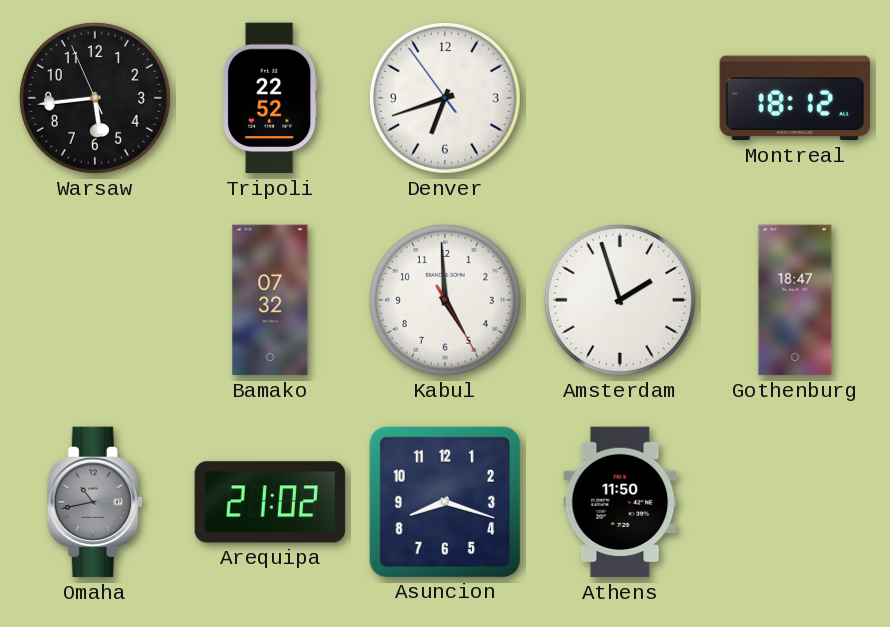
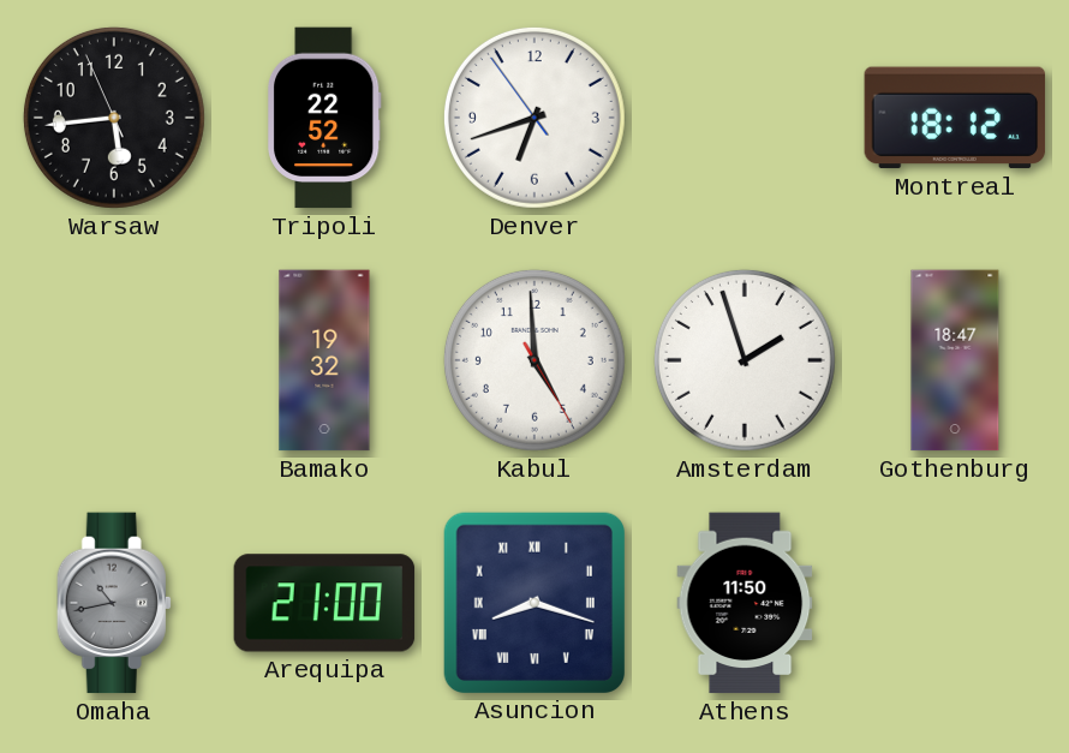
Bamako: 07:32 -> 19:32 (324, 360)
Arequipa: 21:02 -> 21:00 (324, 603)
Asuncion numerals: Arabic -> Roman (533, 602)
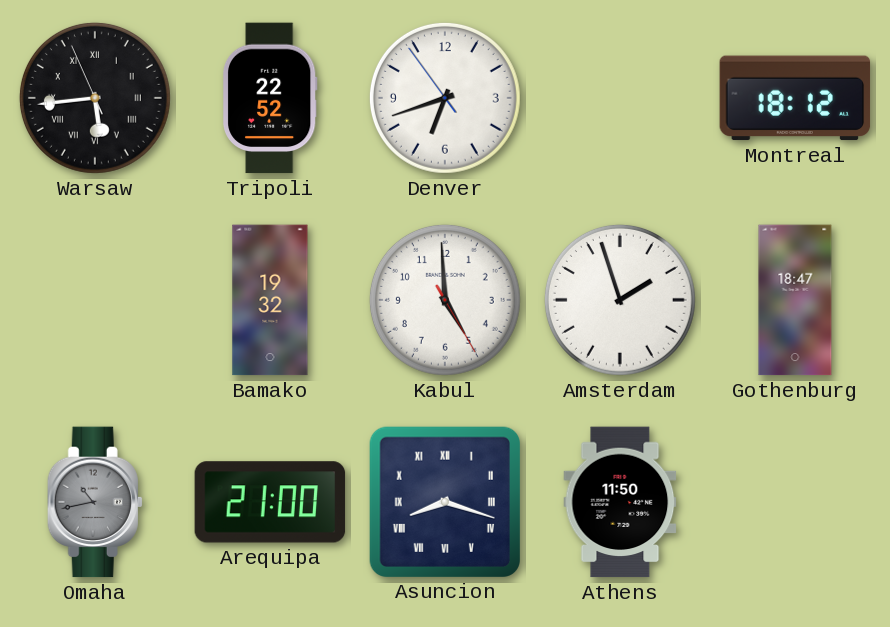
Warsaw numerals: Arabic -> Roman (95, 98)
